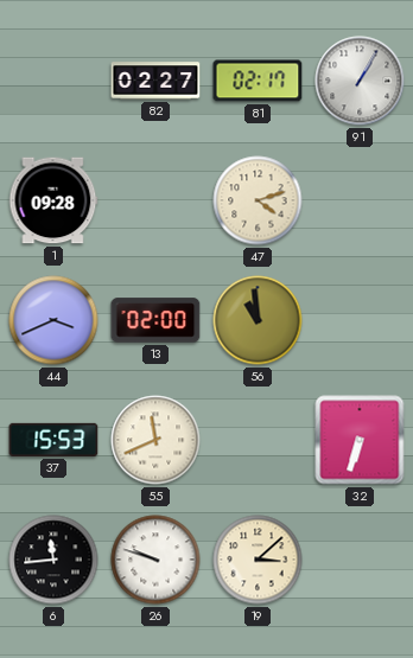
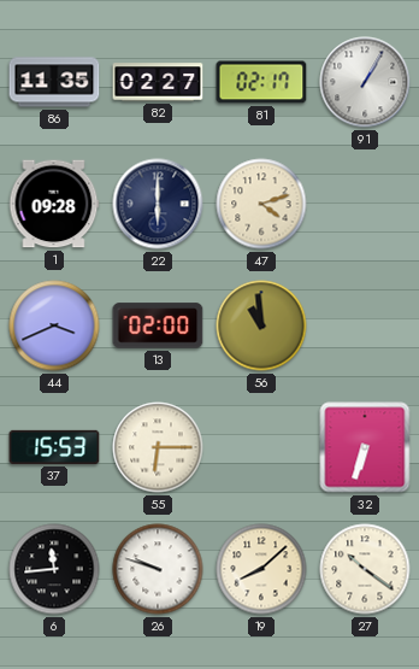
86: none -> 11:35 (54, 82)
22: none -> 6:00 (158, 204)
55: 11:41 -> 6:15 (158, 447)
19: 3:08 -> 8:08 (261, 569)
27: none -> 10:21 (365, 569)
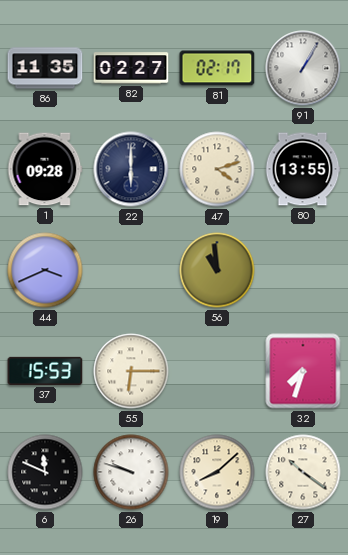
80: none -> 13:55 (303, 169)
13: 02:00 -> none (158, 325)
32: 6:33 -> 7:33 (303, 371)
6: 11:44 -> 11:49 (45, 472)
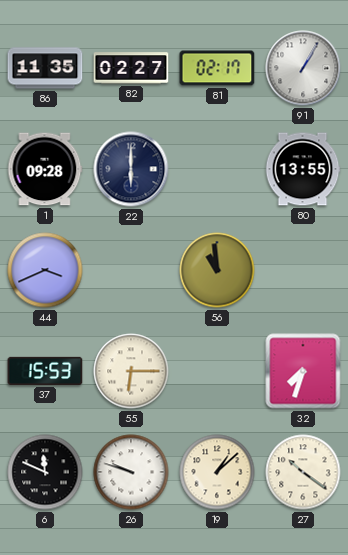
47: 4:12 -> none (217, 169)
19: 8:08 -> 1:08 (217, 472)
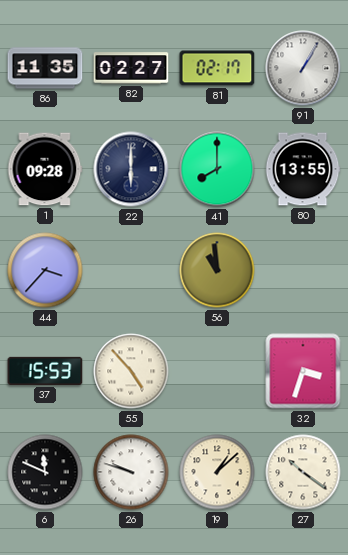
41: none -> 8:00 (217, 169)
44: 3:41 -> 3:37 (45, 270)
55: 6:15 -> 4:53 (131, 371)
32: 7:33 -> 3:33 (303, 371)
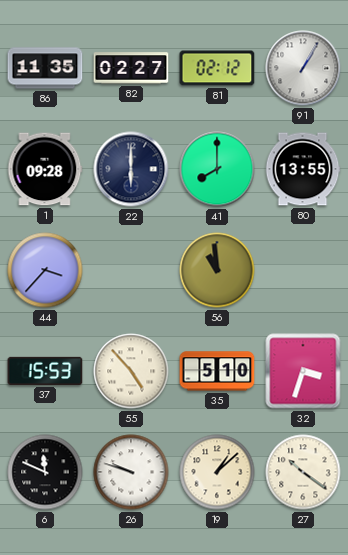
81: 02:17 -> 02:12 (217, 68)
35: none -> 5:10 (217, 371)
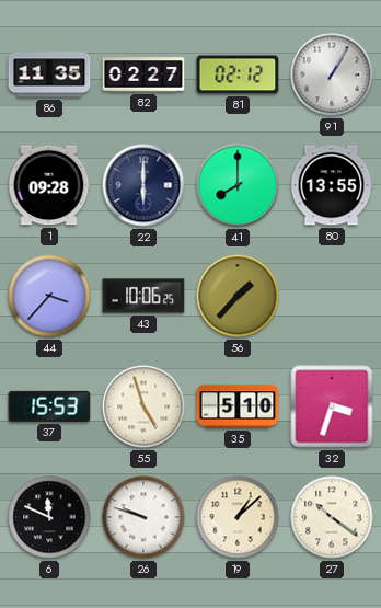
43: none -> 10:06 (143, 296)
56: 10:59 -> 1:37 (238, 296)
55: 4:53 -> 4:57 (143, 406)
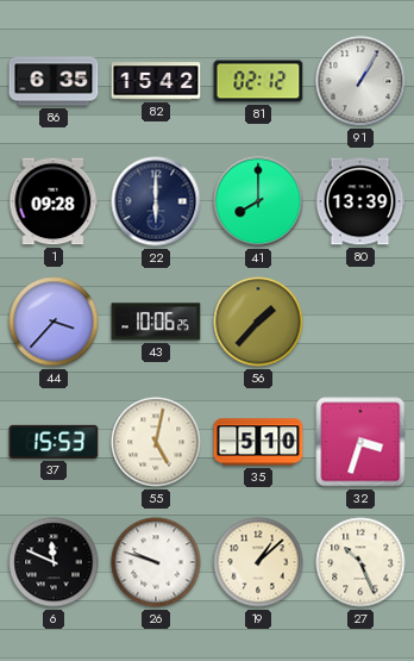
86: 11:35 -> 6:35 (54, 81)
82: 02:27 -> 15:42 (156, 81)
80: 13:55 -> 13:39 (360, 201)
55: 4:57 -> 5:02 (156, 442)
27: 10:21 -> 10:26 (360, 562)
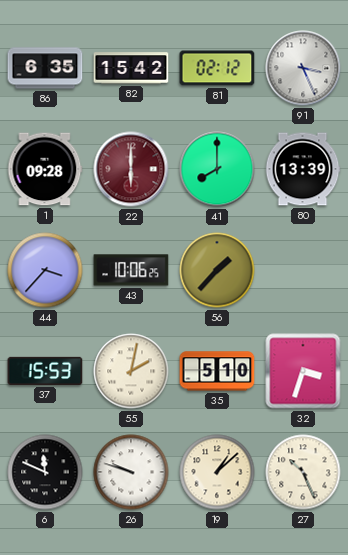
91: 1:05 -> 3:26 (303, 68)
22 dial: navy -> burgundy (131, 169)
55: 5:02 -> 2:02 (131, 371)
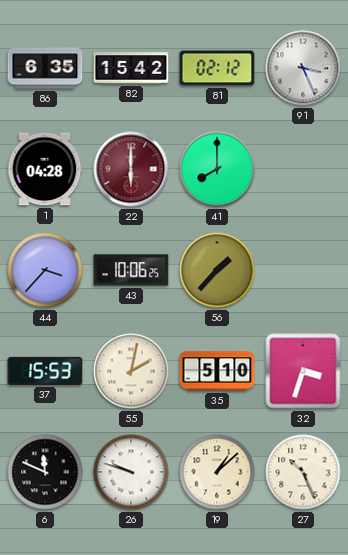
1: 09:28 -> 04:28 (45, 169)
80: 13:39 -> none (303, 169)
